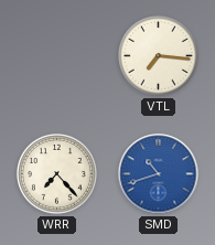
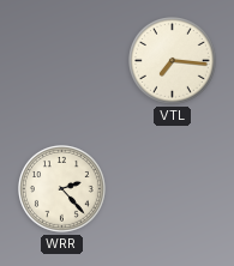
WRR: 7:23 -> 2:23 (62, 189)
SMD: 10:42 -> none (159, 174)
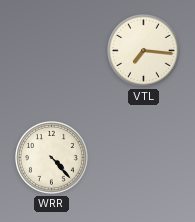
WRR: 2:23 -> 4:23 (52, 158)
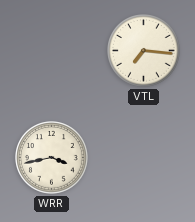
WRR: 4:23 -> 3:43 (52, 158)
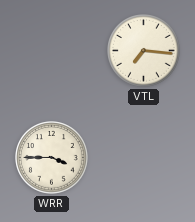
WRR: 3:43 -> 3:45 (52, 158)
